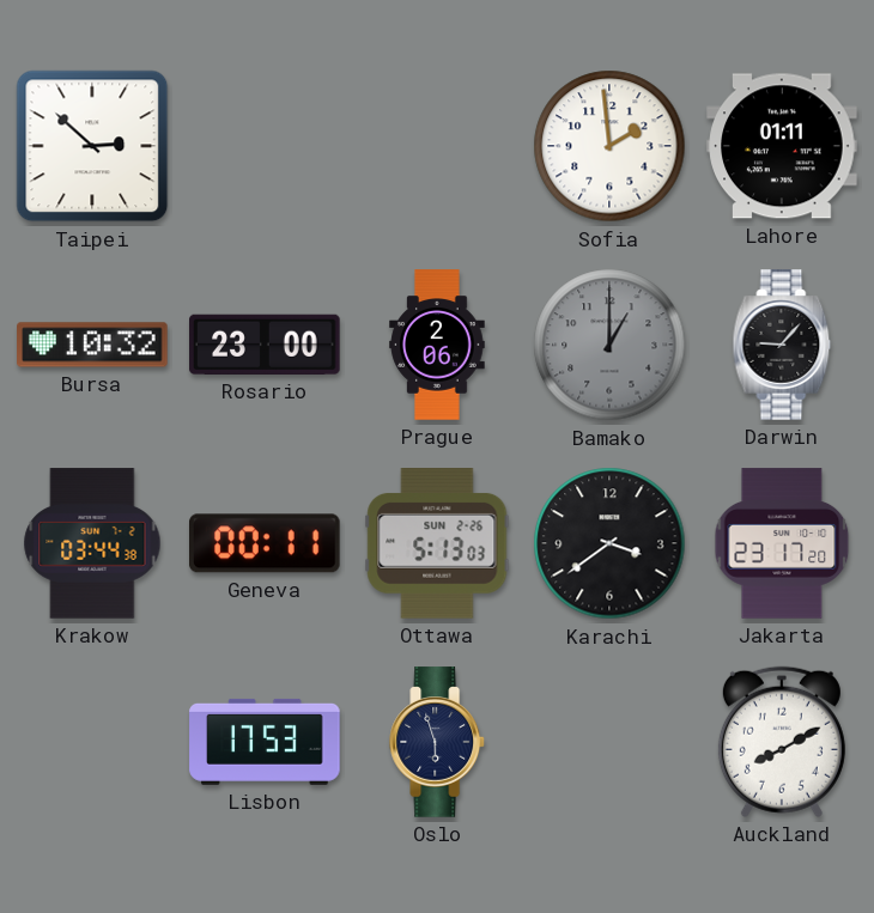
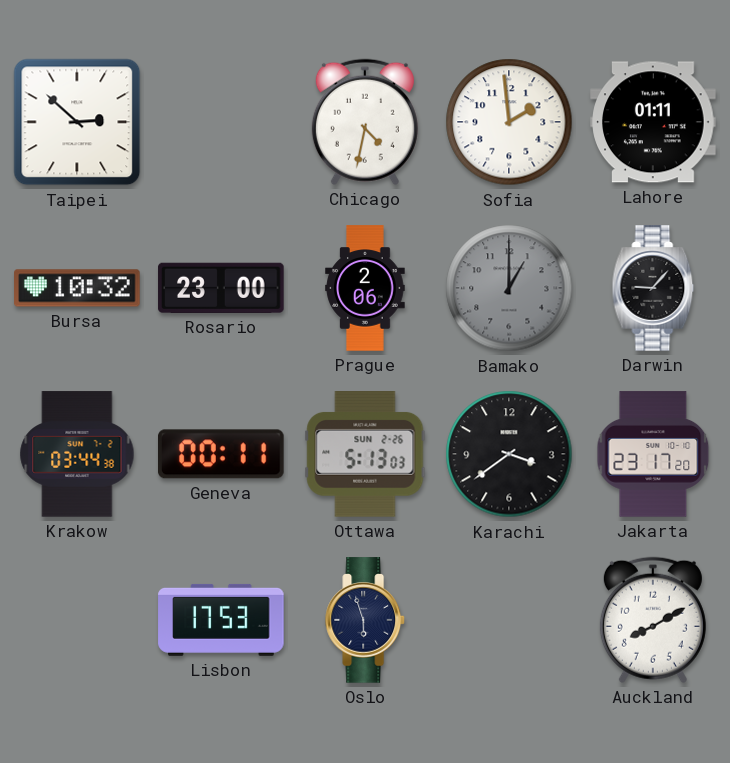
Chicago: none -> 4:32 (365, 122)
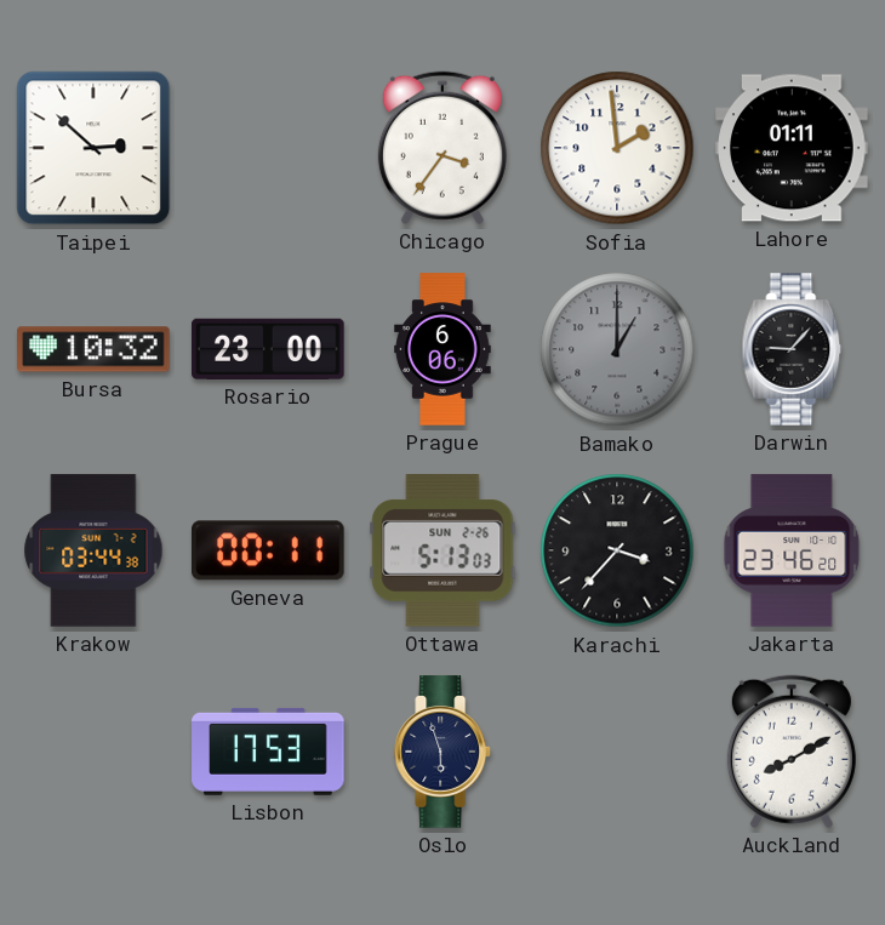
Chicago: 4:32 -> 3:36 (442, 148)
Prague: 2:06 -> 6:06 (442, 349)
Karachi: 3:39 -> 3:37 (617, 550)
Jakarta: 23:17 -> 23:46 (792, 550)
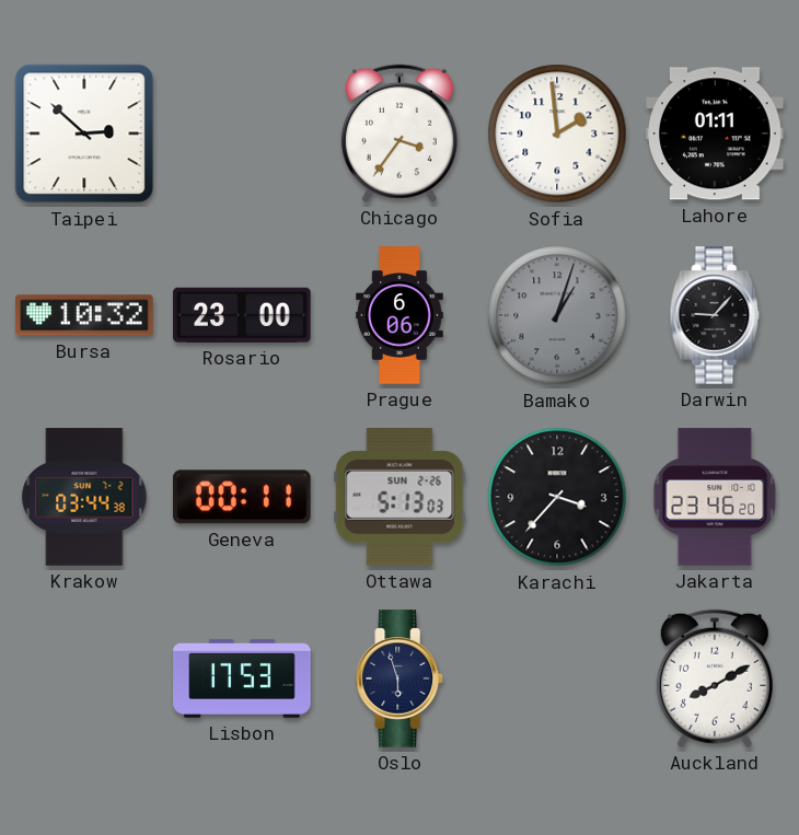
Bamako: 1:00 -> 1:03 (557, 315)
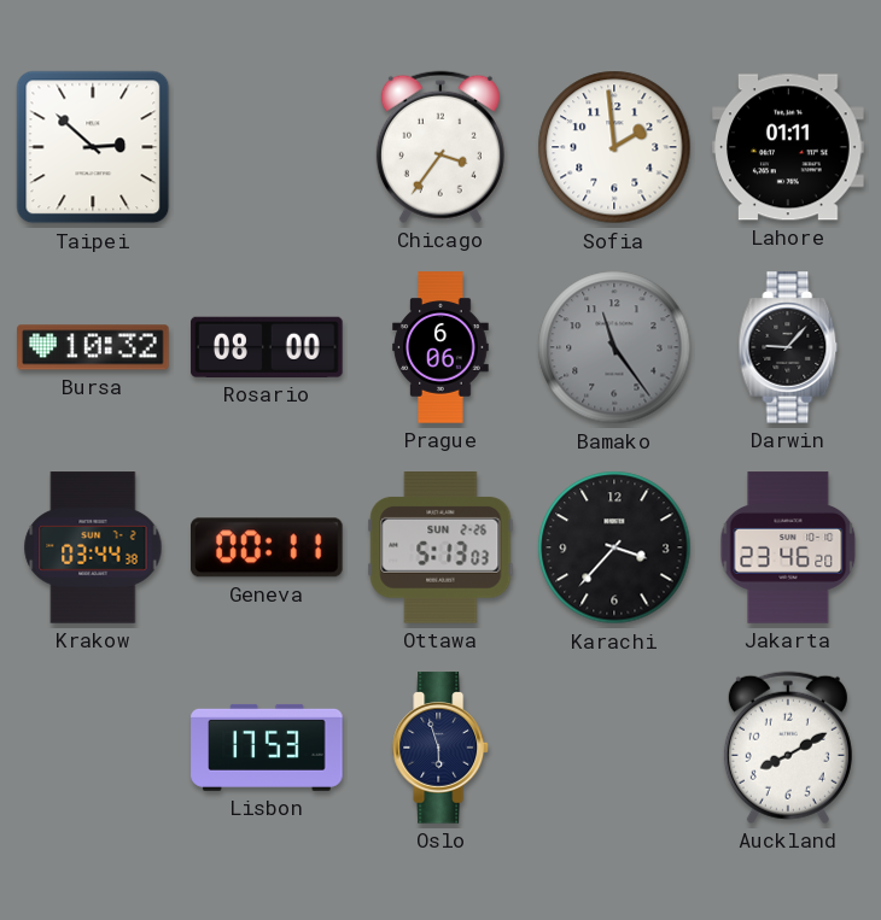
Rosario: 23:00 -> 08:00 (267, 347)
Bamako: 1:03 -> 11:24 (614, 347)
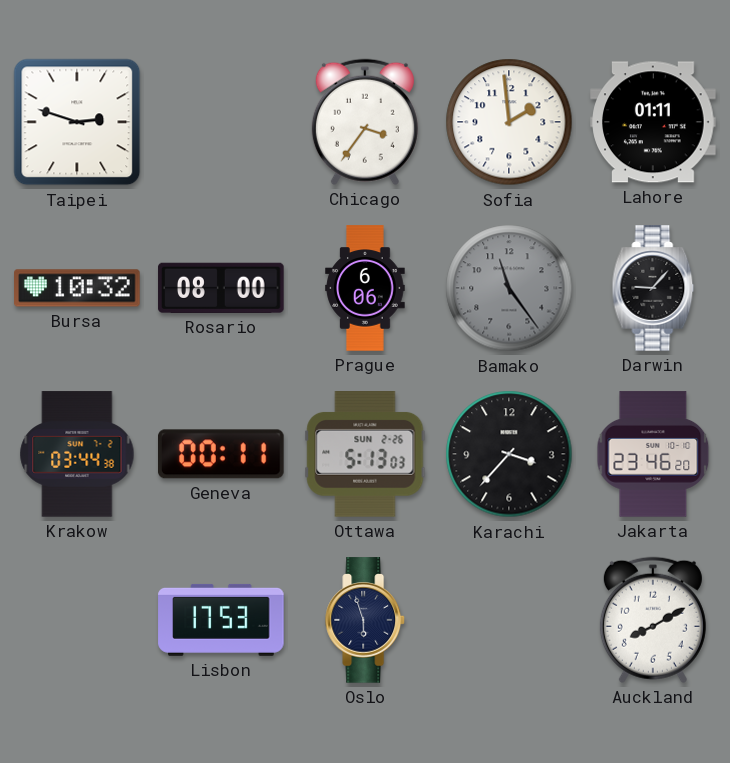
Taipei: 2:52 -> 2:48 (77, 122)
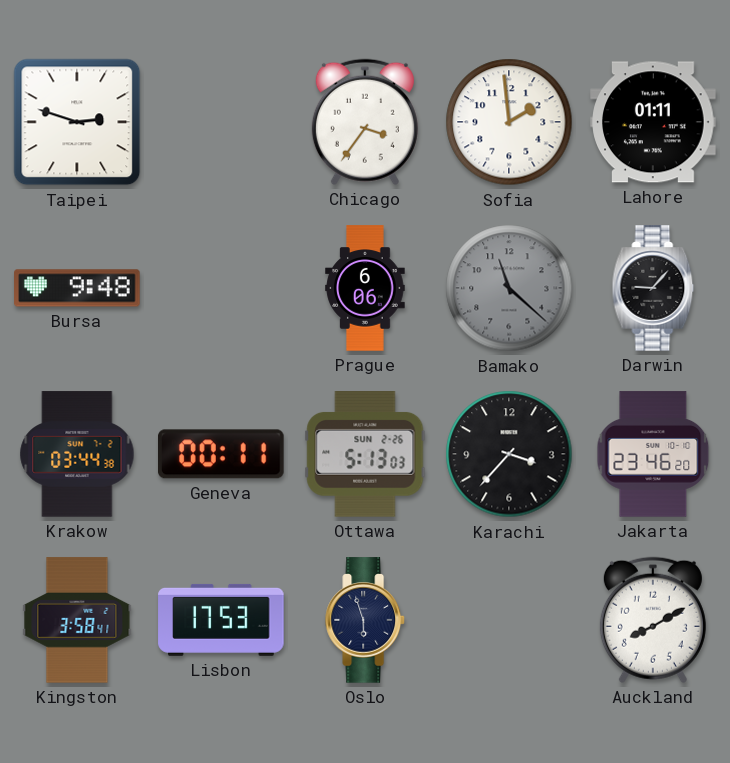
Bursa: 10:32 -> 9:48 (77, 288)
Rosario: 08:00 -> none (221, 288)
Bamako: 11:24 -> 11:22 (509, 288)
Kingston: none -> 3:58 (77, 620)
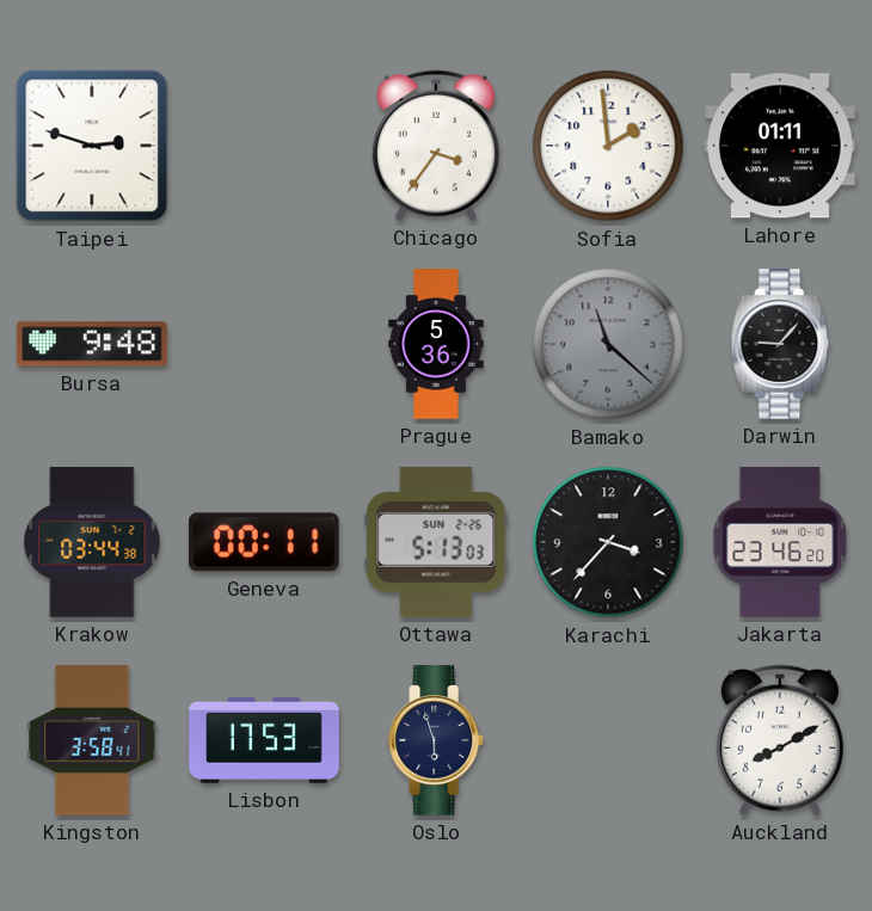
Prague: 6:06 -> 5:36 (436, 344)
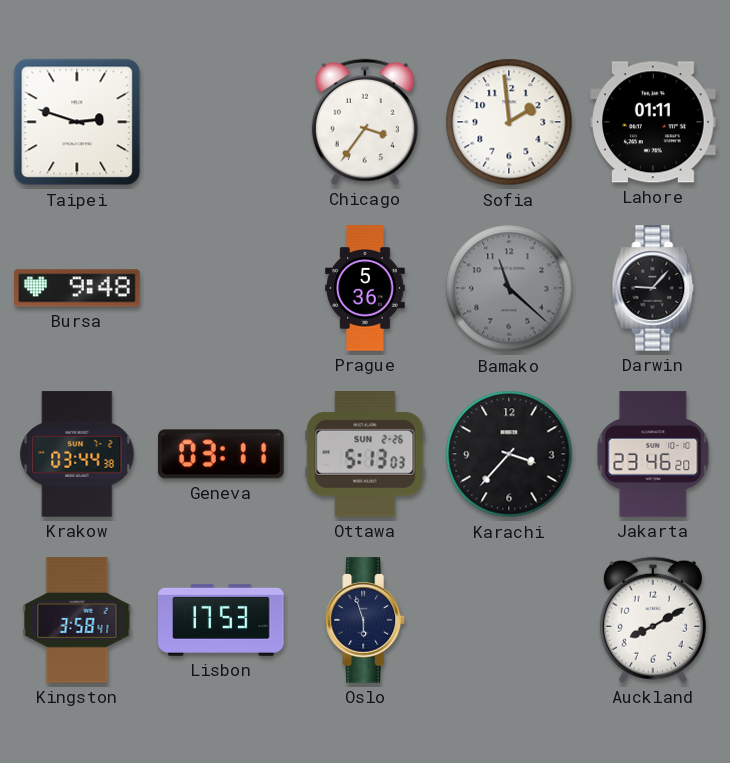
Geneva: 00:11 -> 03:11 (222, 454)
